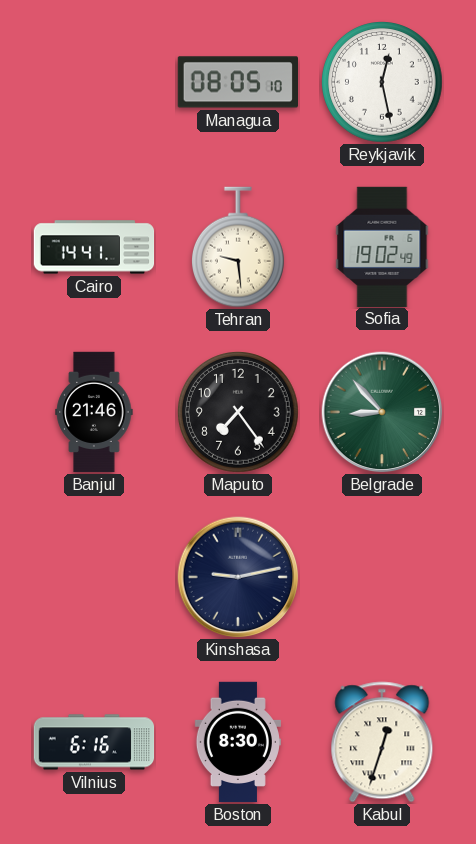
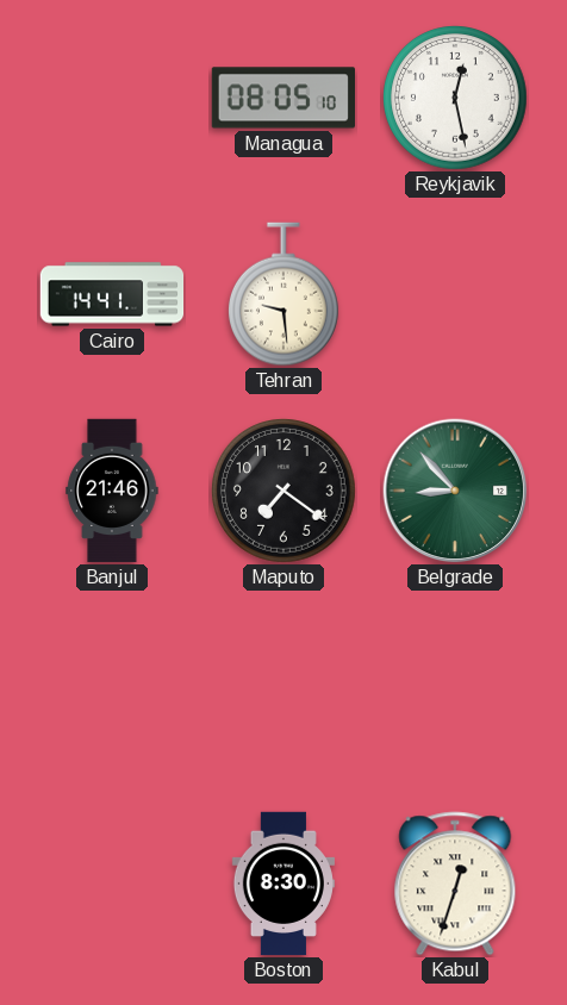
Sofia: 19:02 -> none (382, 246)
Maputo: 7:24 -> 7:21 (285, 492)
Kinshasa: 9:13 -> none (238, 577)
Vilnius: 6:16 -> none (94, 742)
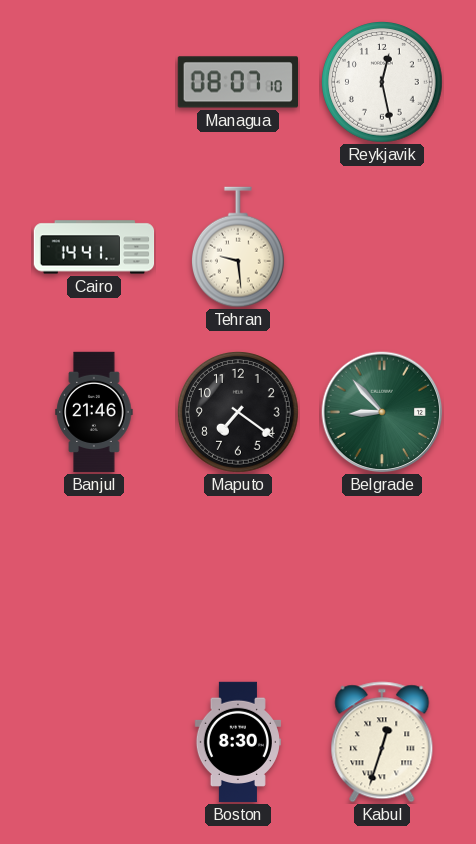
Managua: 08:05 -> 08:07 (237, 82)
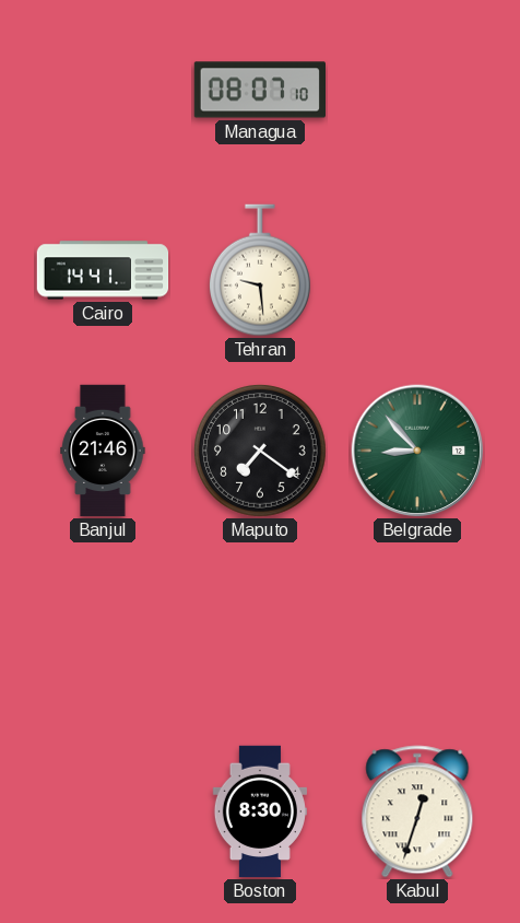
Reykjavik: 12:28 -> none (383, 83)
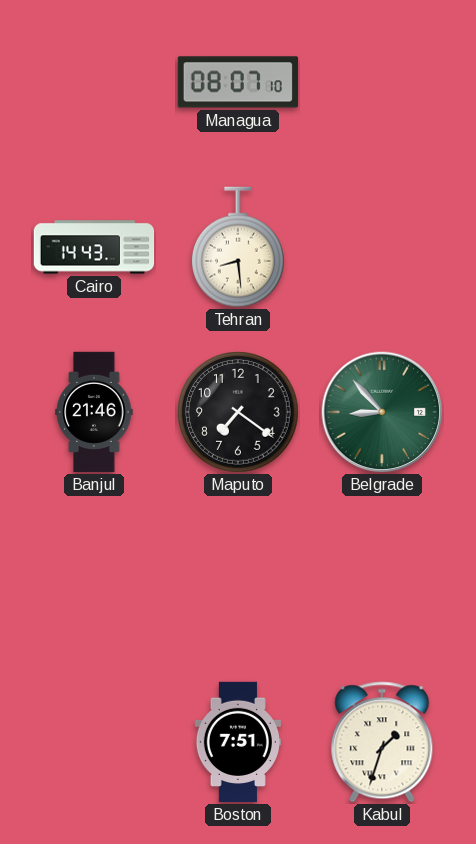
Cairo: 14:41 -> 14:43 (94, 247)
Tehran: 9:29 -> 8:29 (238, 247)
Boston: 8:30 -> 7:51 (238, 742)
Kabul: 12:33 -> 1:33 (382, 742)
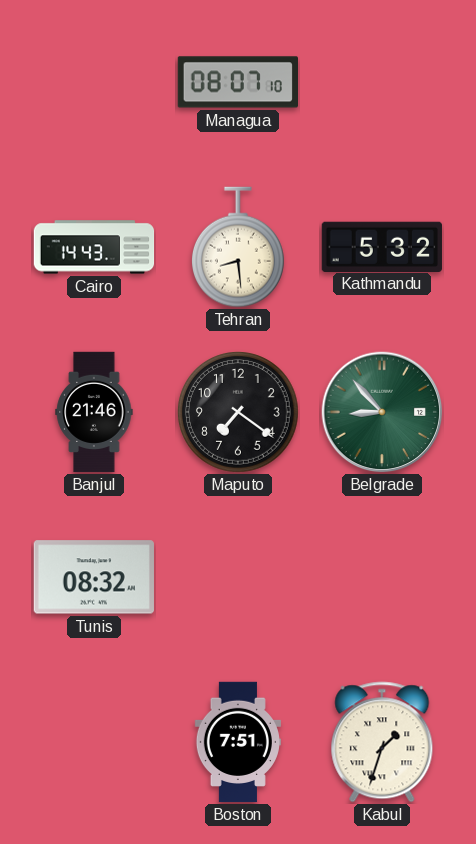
Kathmandu: none -> 5:32 (382, 246)
Tunis: none -> 08:32 (94, 577)
